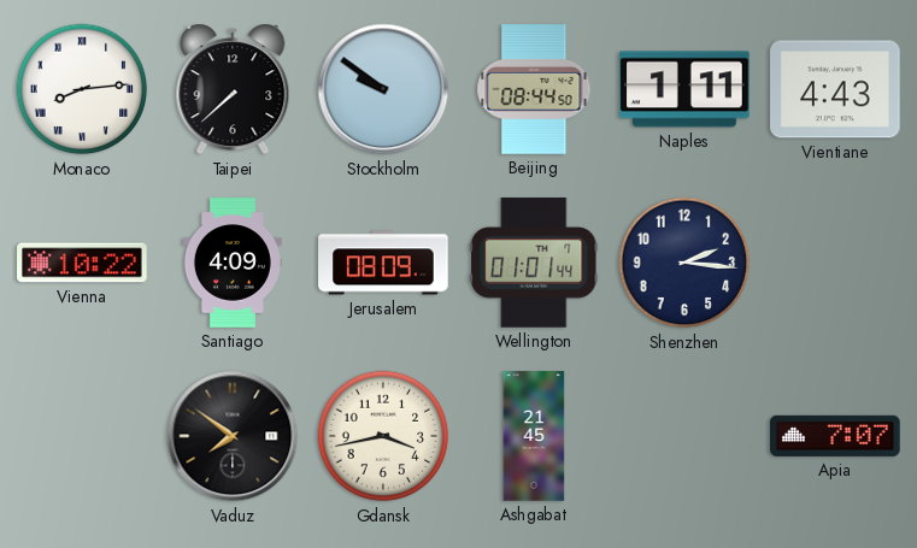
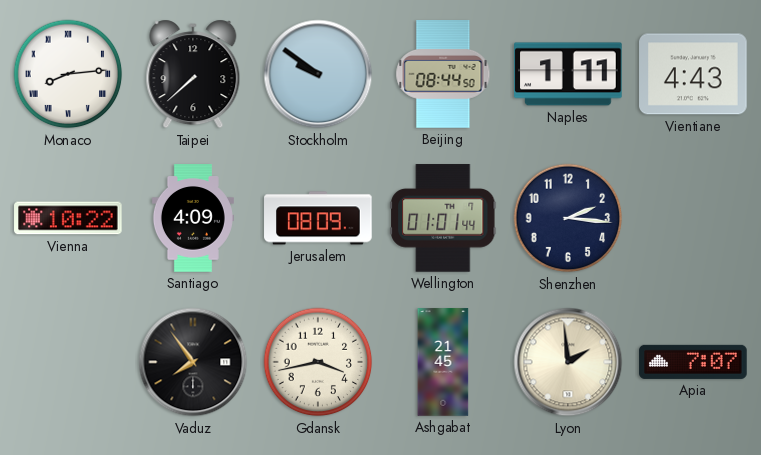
Vaduz: 7:51 -> 7:54 (193, 362)
Lyon: none -> 1:59 (568, 362)
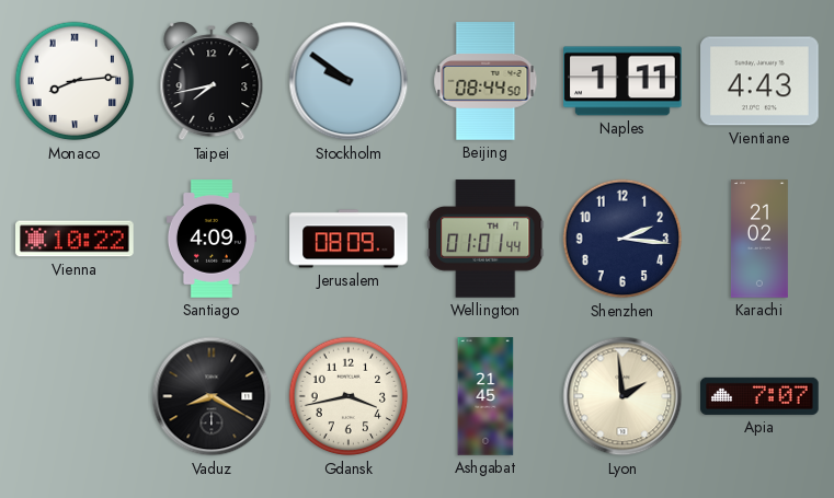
Taipei: 7:38 -> 7:43 (212, 81)
Karachi: none -> 21:02 (761, 239)
Vaduz: 7:54 -> 8:20 (212, 396)
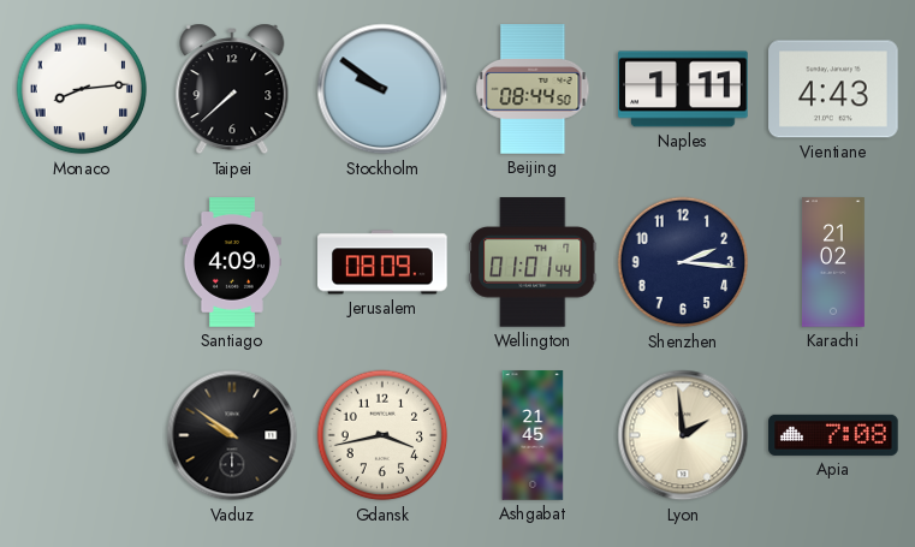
Taipei: 7:43 -> 7:38 (232, 89)
Vienna: 10:22 -> none (75, 239)
Vaduz: 8:20 -> 9:51 (232, 435)
Apia: 7:07 -> 7:08 (833, 435)
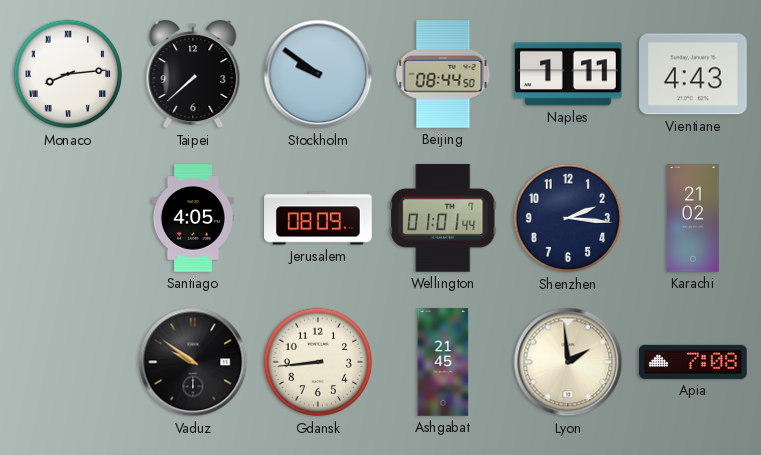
Santiago: 4:09 -> 4:05 (193, 218)
Gdansk: 3:43 -> 8:44 (318, 362)
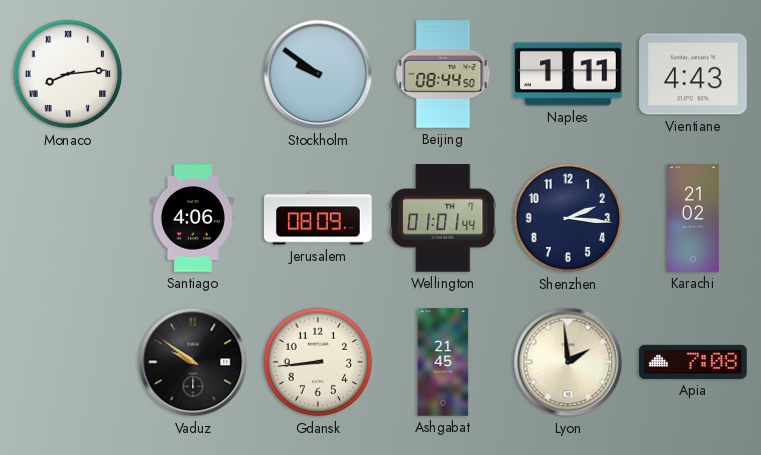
Taipei: 7:38 -> none (193, 74)
Santiago: 4:05 -> 4:06 (193, 218)
